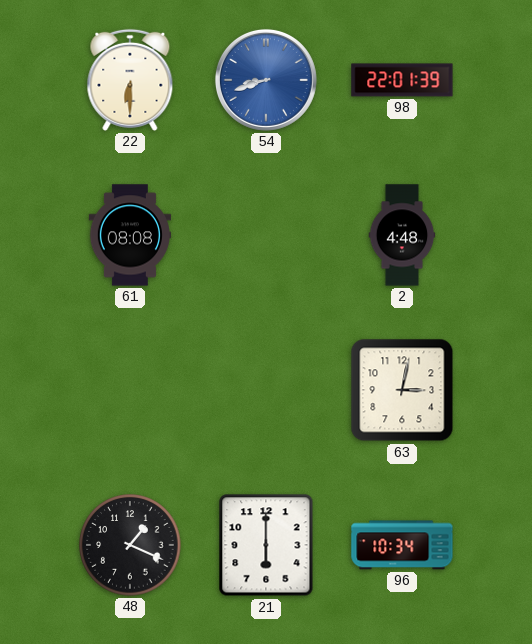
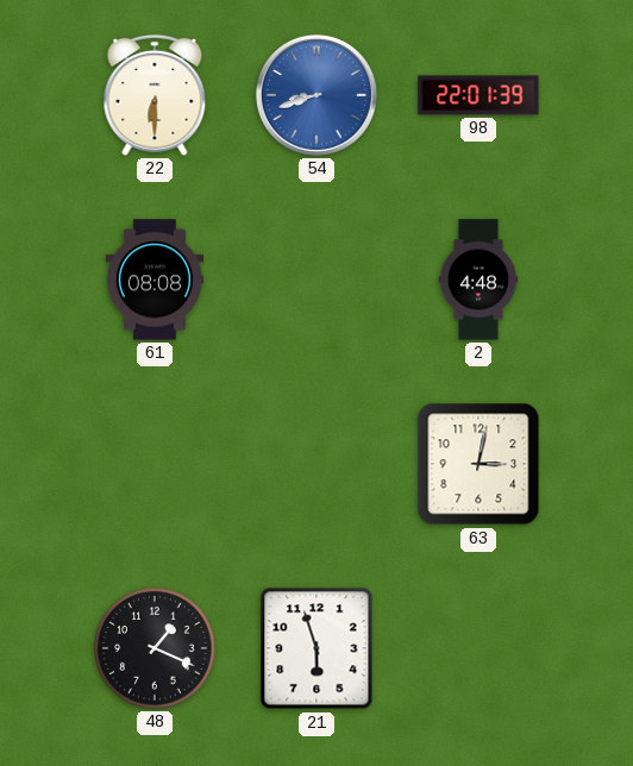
21: 6:00 -> 5:57 (316, 648)
96: 10:34 -> none (402, 545)
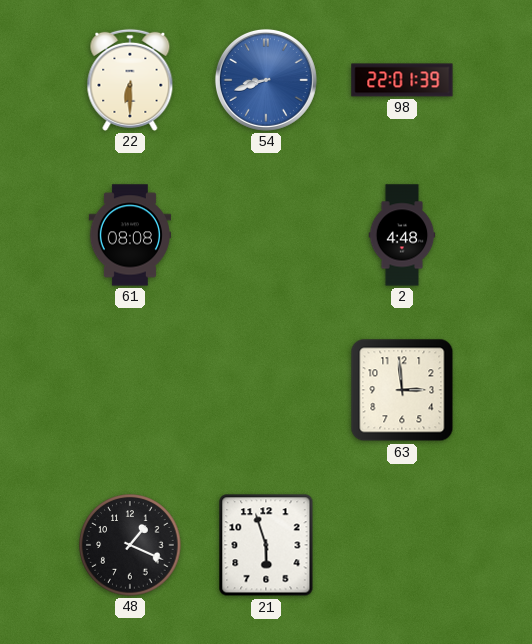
63: 3:02 -> 2:59 (402, 390)
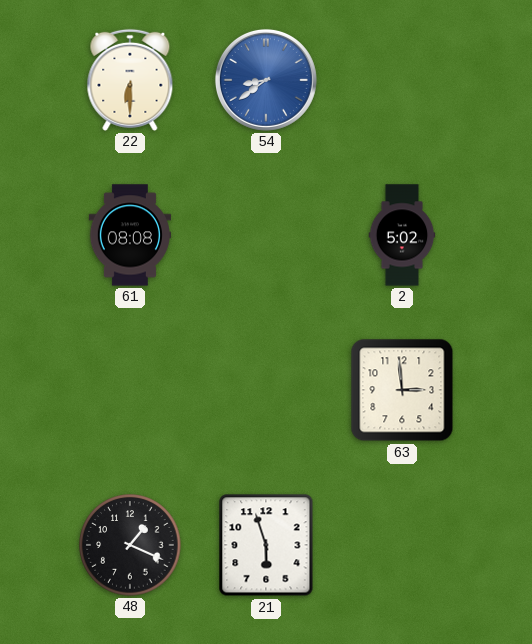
54: 8:42 -> 8:39 (266, 80)
98: 22:01 -> none (402, 80)
2: 4:48 -> 5:02 (402, 235)
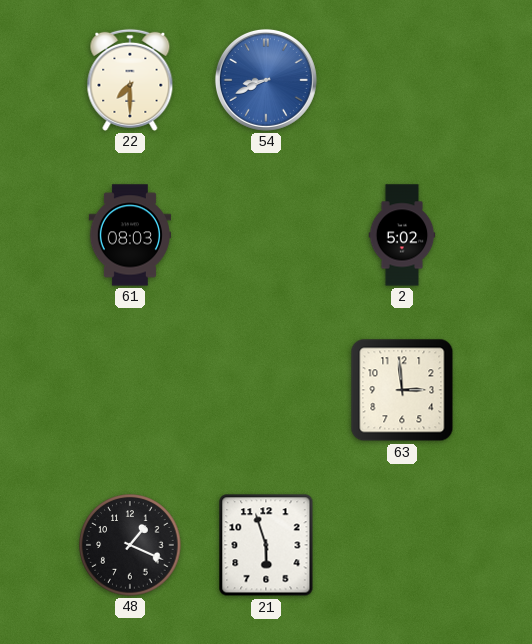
22: 6:30 -> 7:30 (130, 80)
54: 8:39 -> 8:41 (266, 80)
61: 08:08 -> 08:03 (129, 235)
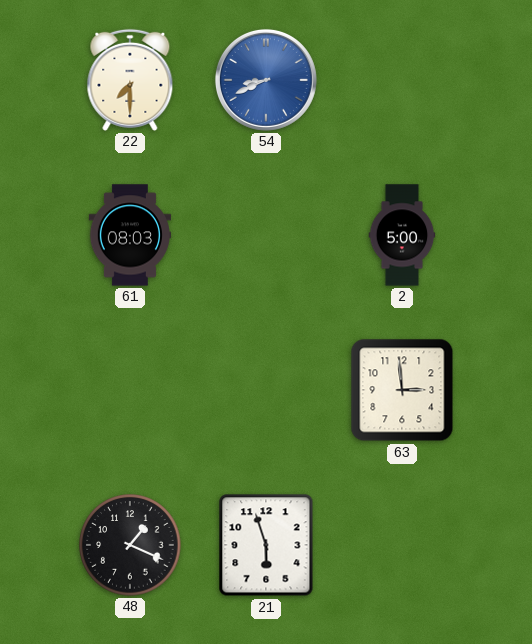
2: 5:02 -> 5:00 (402, 235)
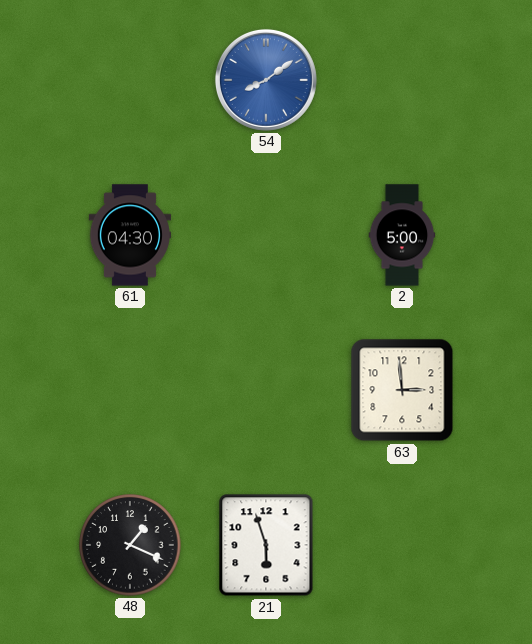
22: 7:30 -> none (130, 80)
54: 8:41 -> 8:09 (266, 80)
61: 08:03 -> 04:30 (129, 235)
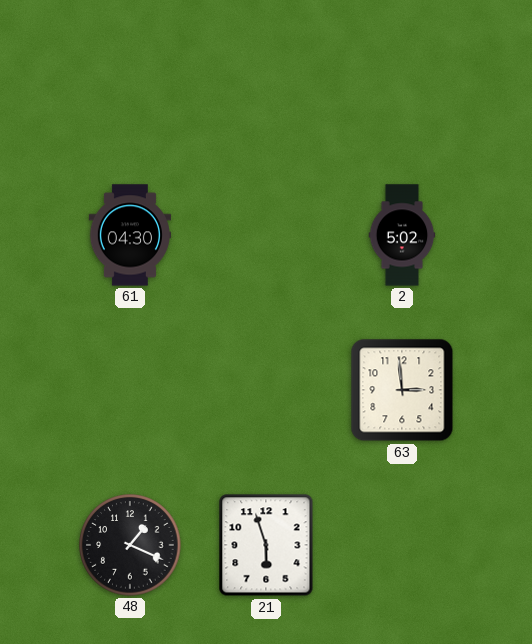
54: 8:09 -> none (266, 80)
2: 5:00 -> 5:02 (402, 235)
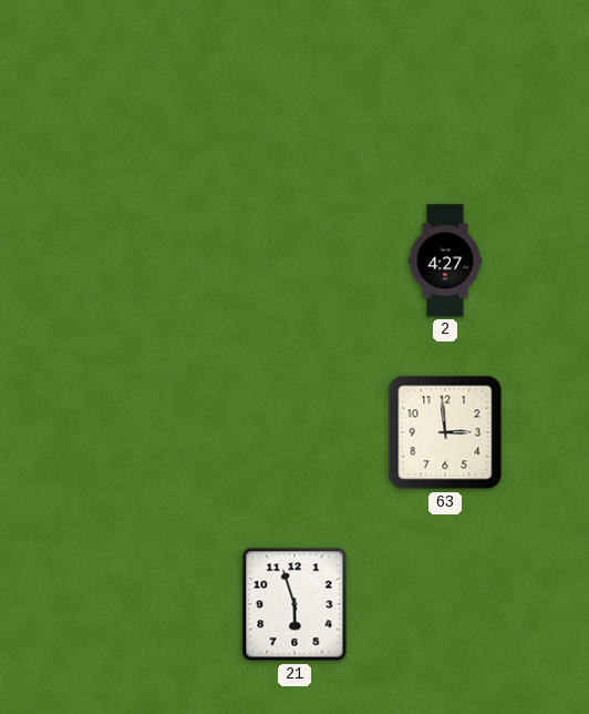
61: 04:30 -> none (129, 235)
2: 5:02 -> 4:27 (445, 261)
48: 1:19 -> none (130, 545)
